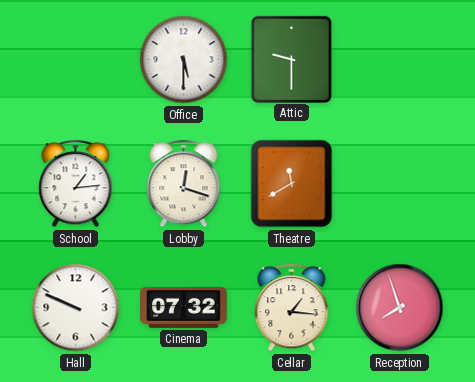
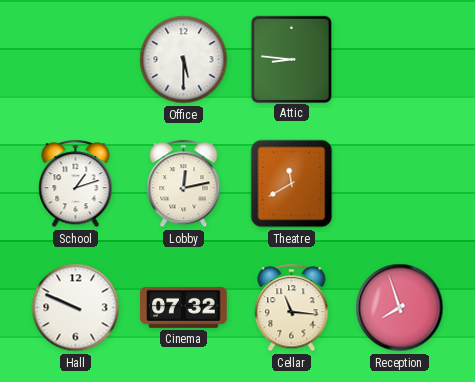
Attic: 9:30 -> 8:46 (291, 59)
School: 1:14 -> 1:12 (76, 184)
Lobby: 12:18 -> 12:13 (184, 184)
Cellar: 1:16 -> 11:16 (292, 308)
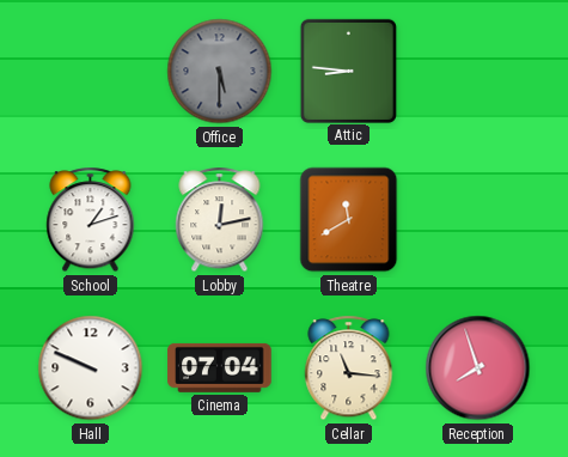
Office dial: white -> grey (220, 72)
Cinema: 07:32 -> 07:04 (220, 367)
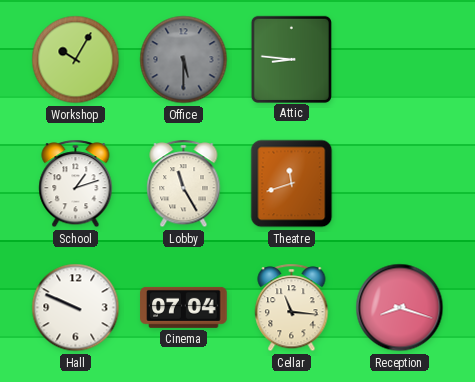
Workshop: none -> 10:05 (76, 60)
Lobby: 12:13 -> 11:25 (184, 184)
Theatre: 11:40 -> 11:42 (292, 184)
Reception: 7:57 -> 8:18 (400, 308)
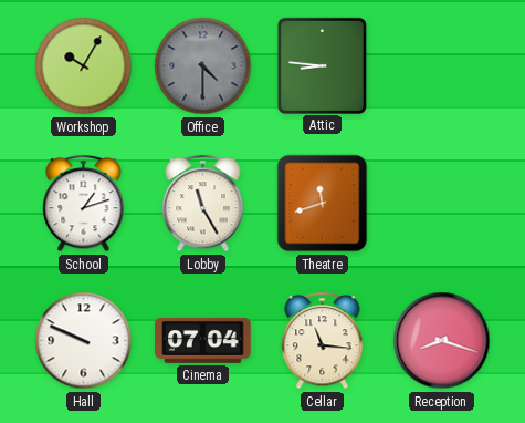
Office: 5:30 -> 4:30 (203, 66)
